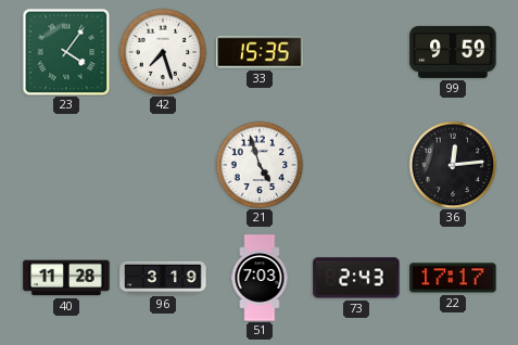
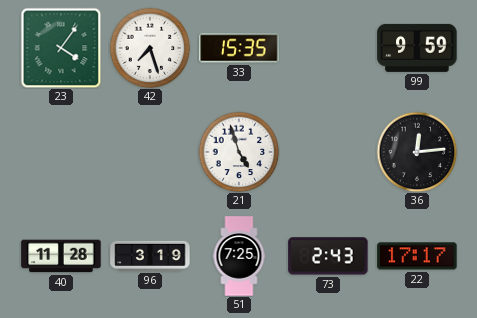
51: 7:03 -> 7:25 (239, 256)
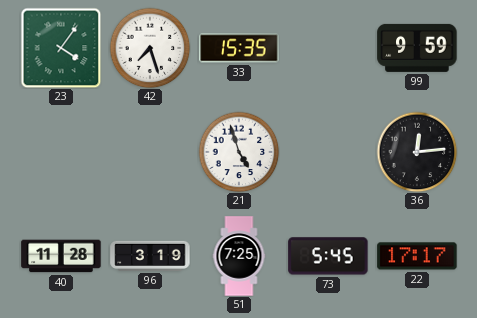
73: 2:43 -> 5:45 (328, 256)
